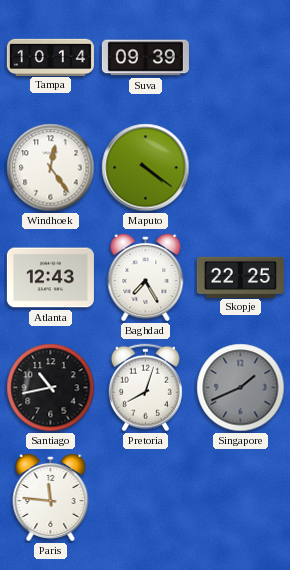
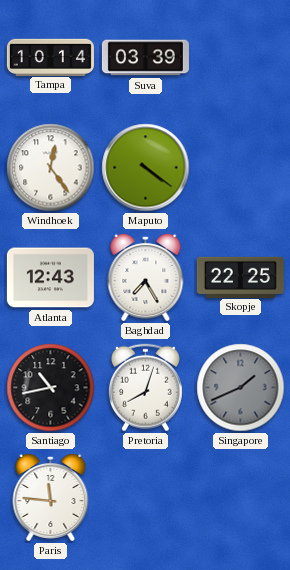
Suva: 09:39 -> 03:39 (145, 58)
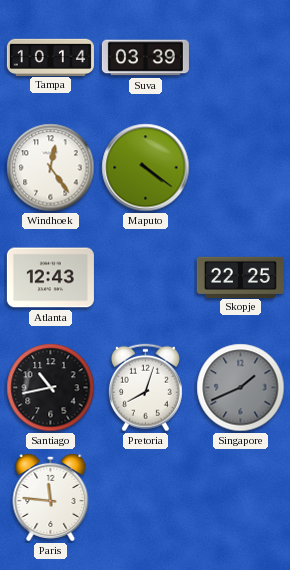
Baghdad: 7:25 -> none (146, 277)
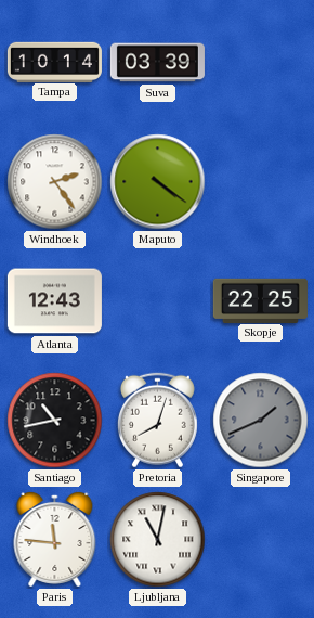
Windhoek: 12:24 -> 2:24 (55, 182)
Ljubljana: none -> 11:02 (158, 540)
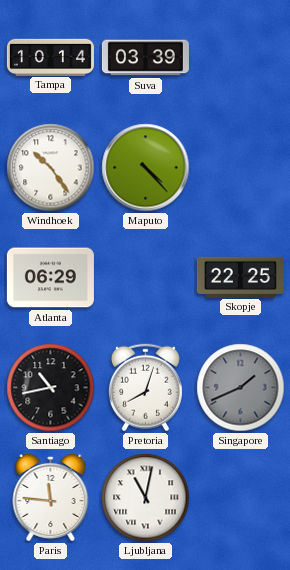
Windhoek: 2:24 -> 10:24 (51, 168)
Maputo: 4:21 -> 4:23 (146, 168)
Atlanta: 12:43 -> 06:29 (50, 278)
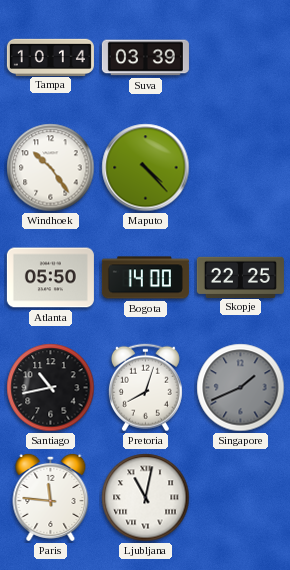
Atlanta: 06:29 -> 05:50 (50, 278)
Bogota: none -> 14:00 (145, 278)
